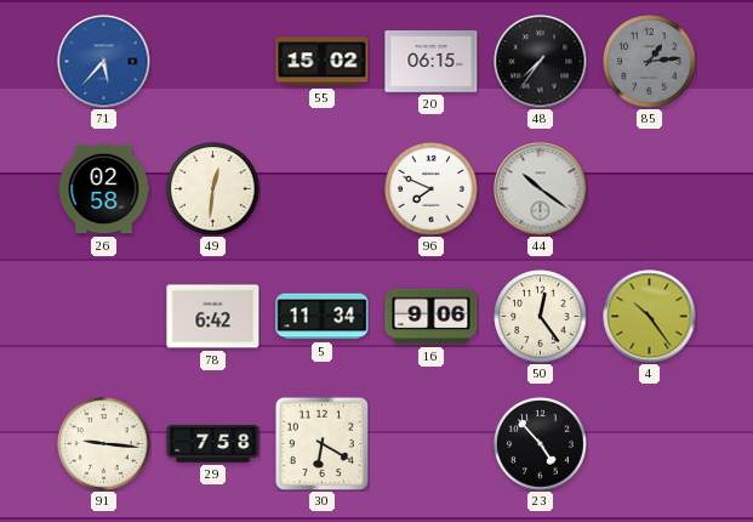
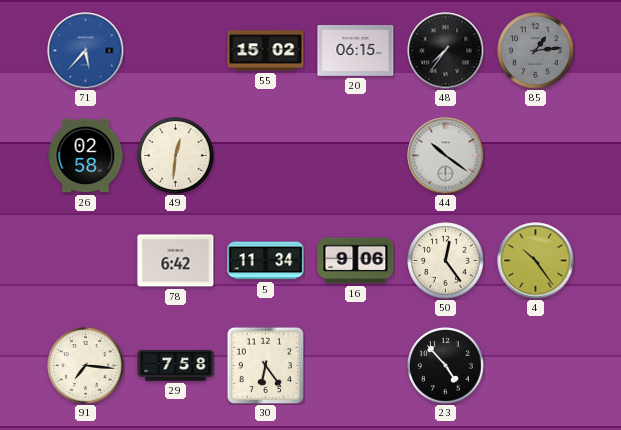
96: 7:49 -> none (432, 189)
91: 9:16 -> 7:16 (86, 366)
30: 6:20 -> 6:24 (265, 365)
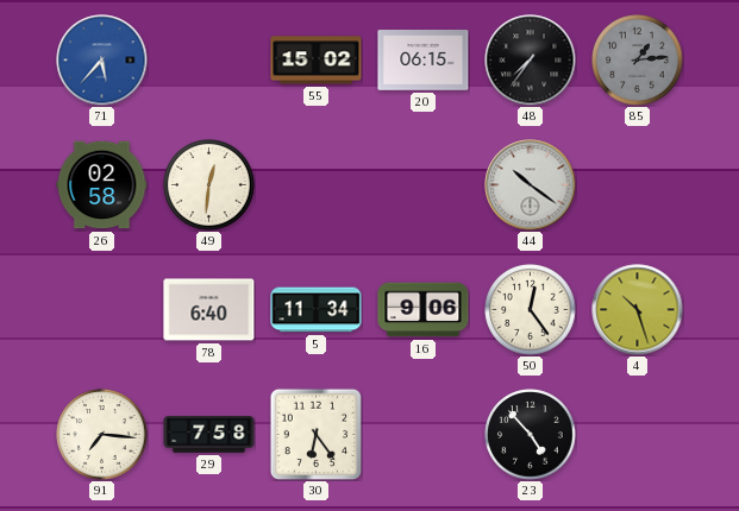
78: 6:42 -> 6:40 (209, 310)
4: 10:24 -> 10:27 (638, 310)
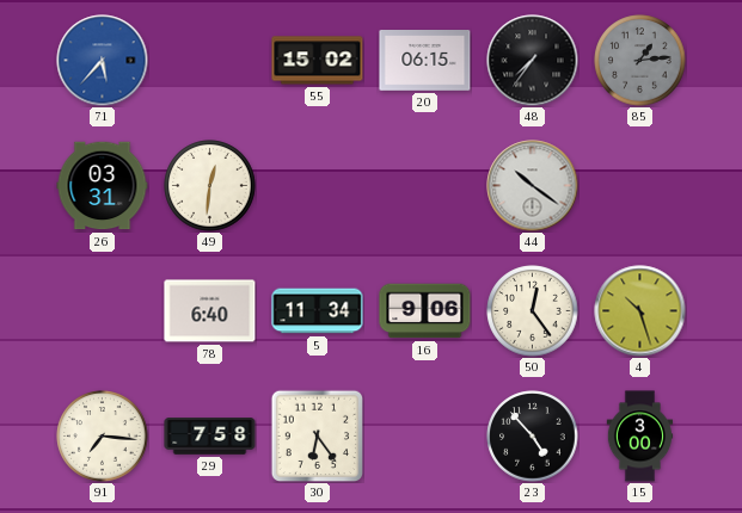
26: 02:58 -> 03:31 (103, 186)
15: none -> 3:00 (640, 437)
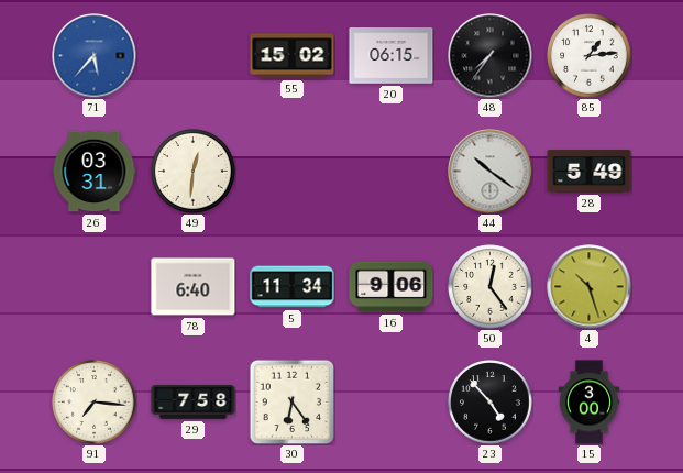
85 dial: grey -> white (590, 56)
28: none -> 5:49 (590, 172)
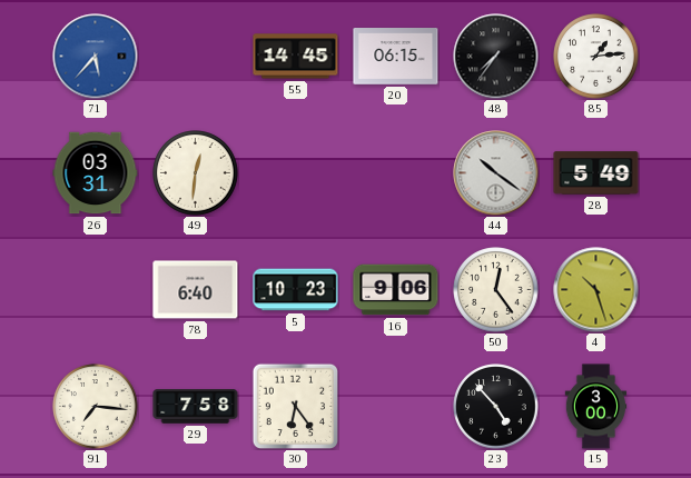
55: 15:02 -> 14:45 (296, 57)
5: 11:34 -> 10:23 (296, 290)
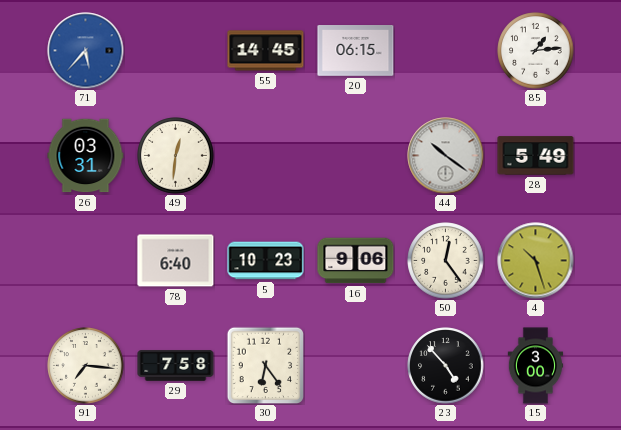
48: 7:36 -> none (496, 57)
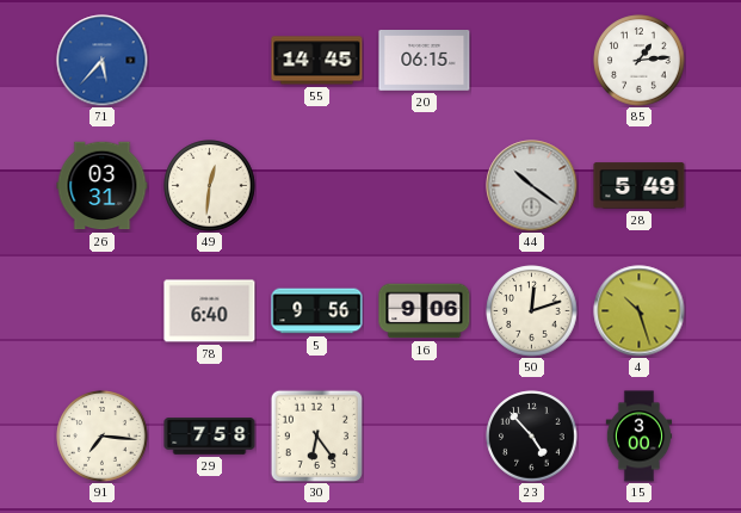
5: 10:23 -> 9:56 (317, 311)
50: 12:24 -> 12:12 (532, 311)
